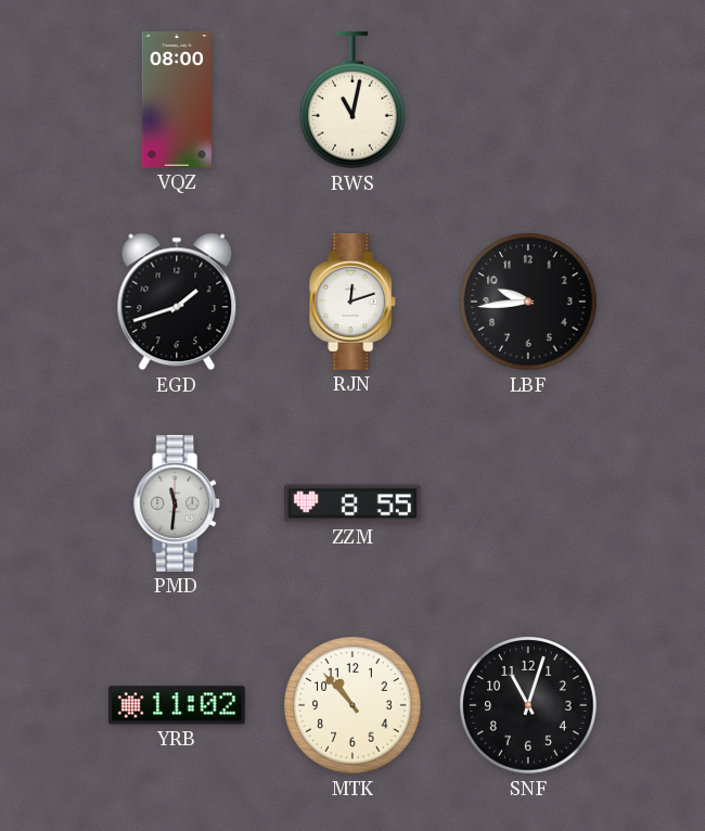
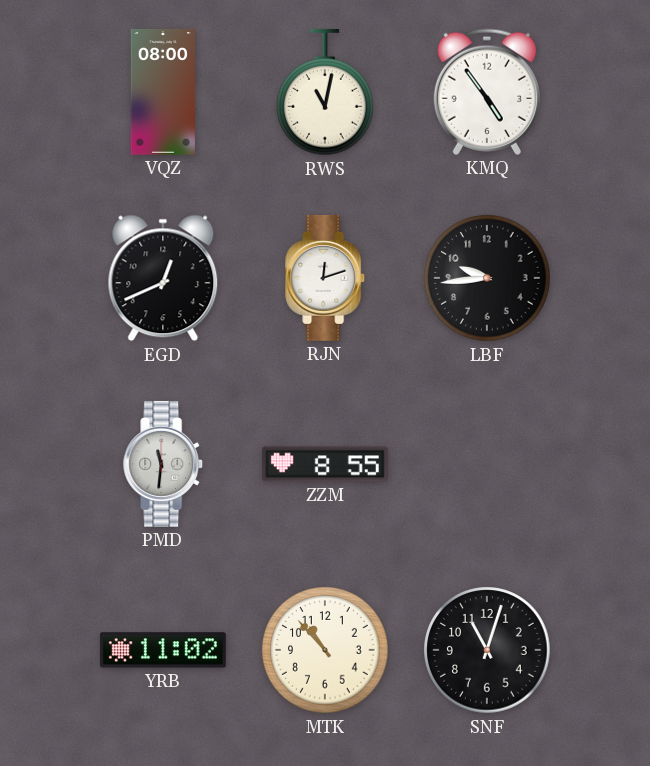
KMQ: none -> 4:54 (487, 92)
EGD: 1:42 -> 12:41 (163, 278)
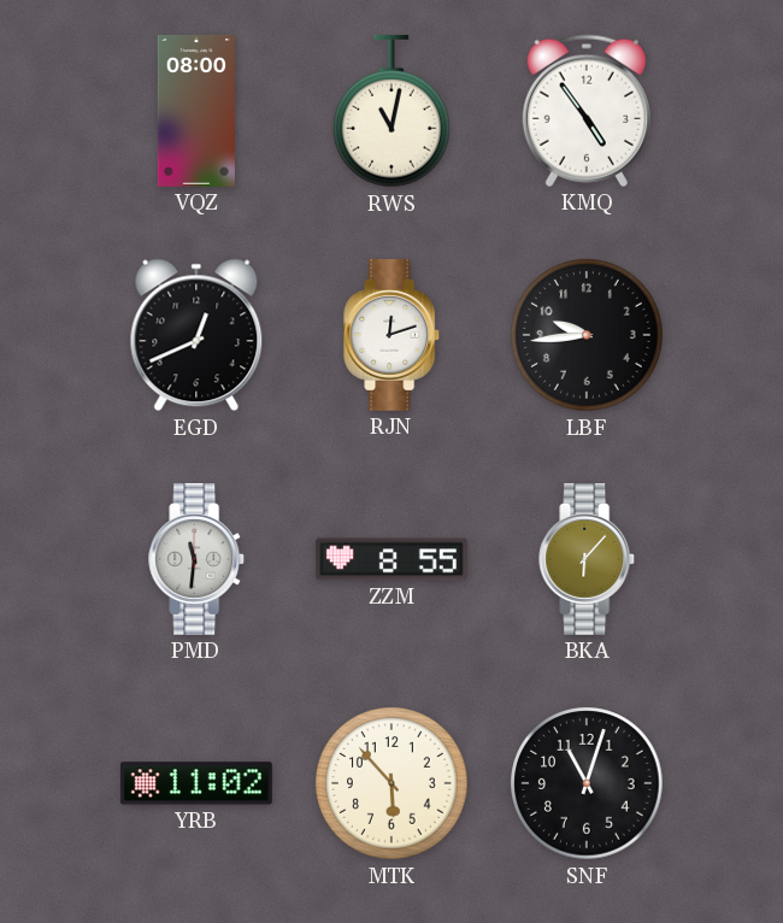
BKA: none -> 6:07 (588, 559)
MTK: 10:53 -> 5:53 (391, 783)
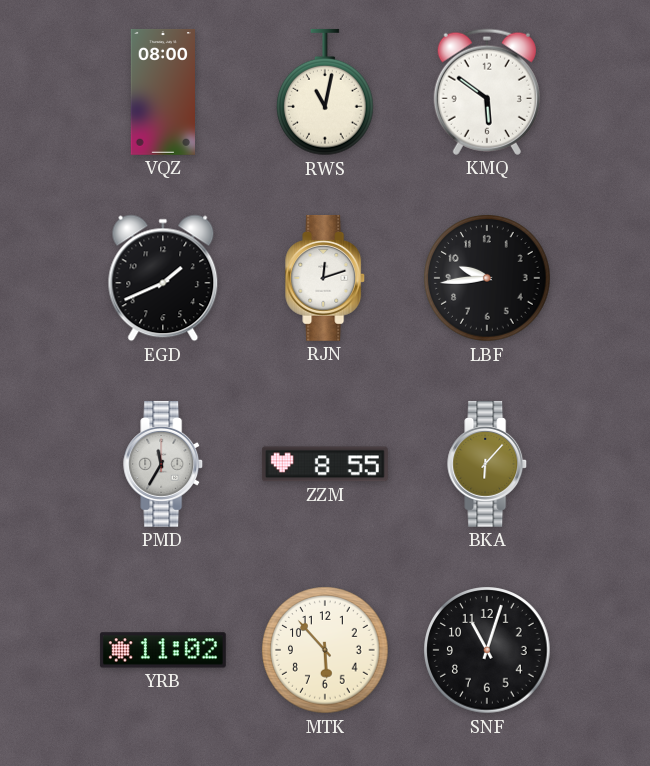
KMQ: 4:54 -> 5:51 (487, 92)
EGD: 12:41 -> 1:41 (163, 278)
PMD: 11:31 -> 11:35 (164, 464)
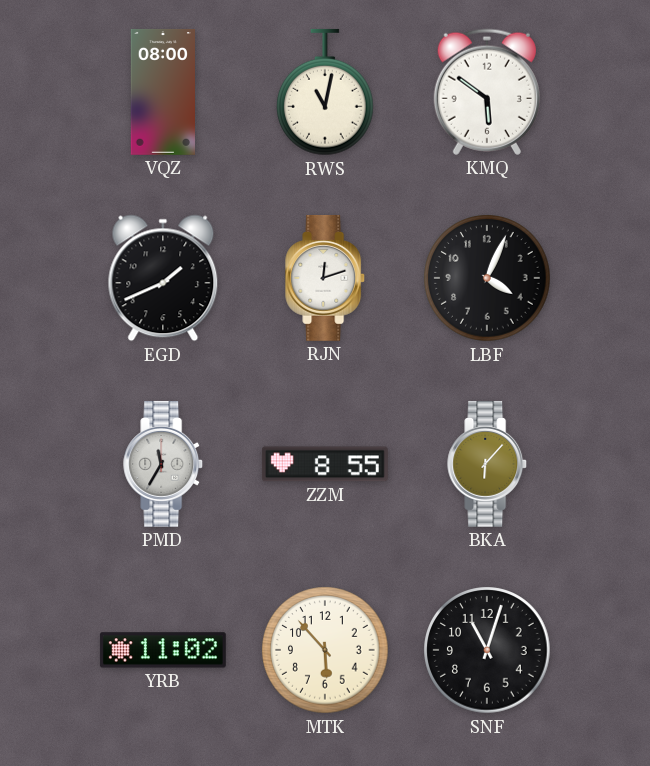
LBF: 9:44 -> 4:04 (487, 278)
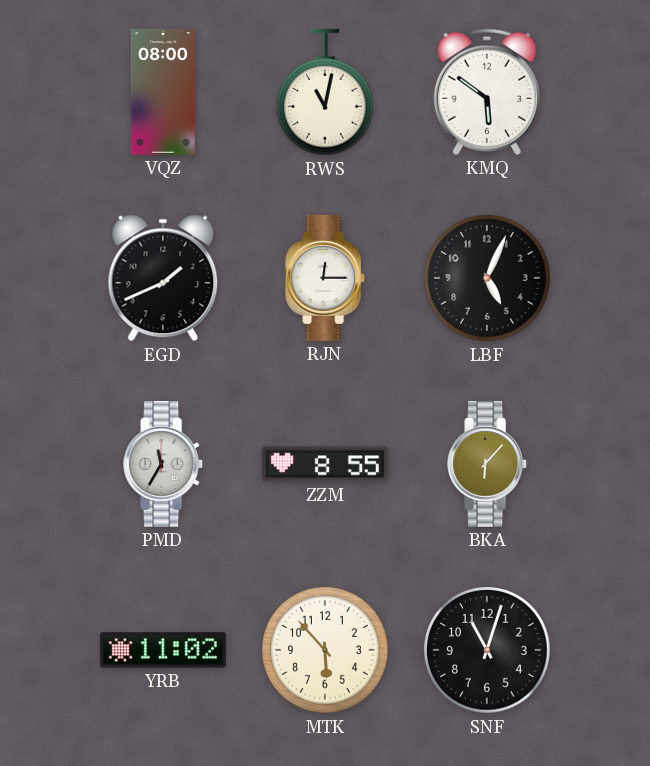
RJN: 12:12 -> 12:15 (326, 278)
LBF: 4:04 -> 5:04 (487, 278)
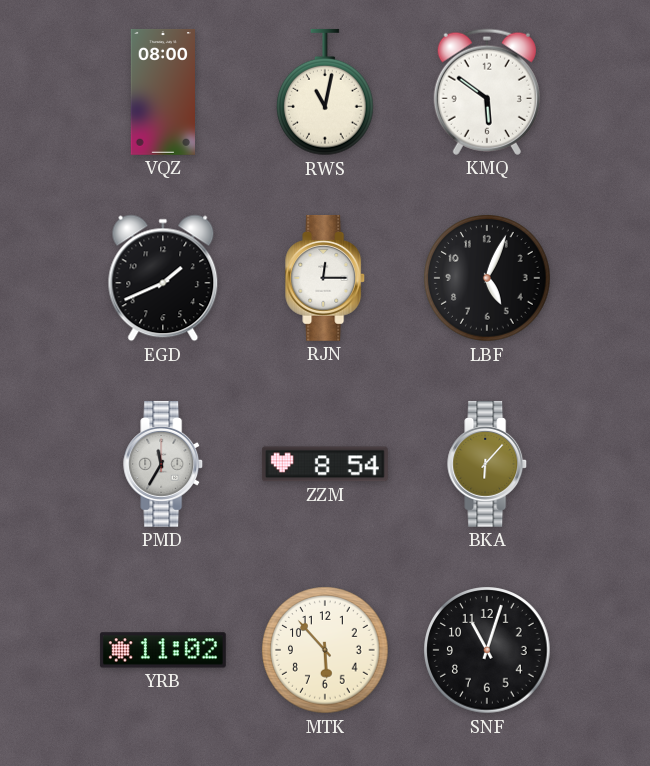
ZZM: 8:55 -> 8:54 (325, 464)
